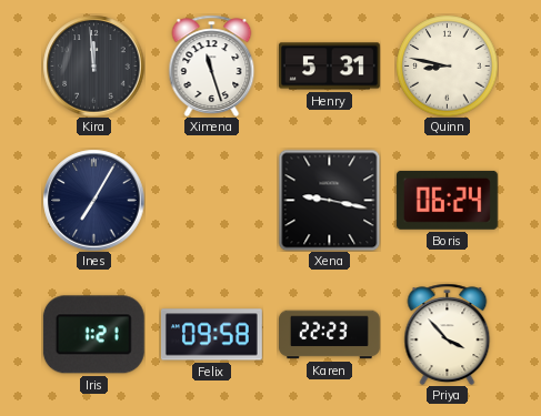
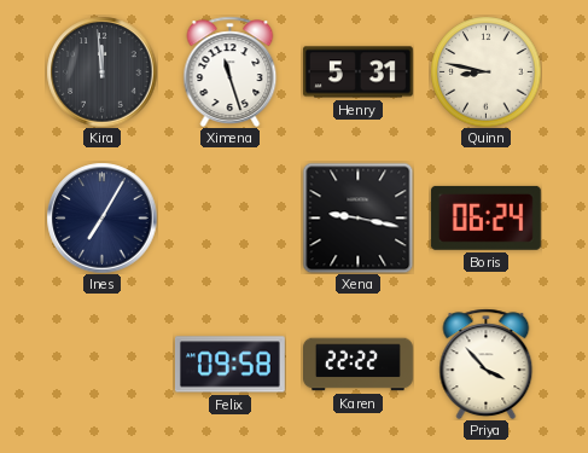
Iris: 1:21 -> none (93, 335)
Karen: 22:23 -> 22:22 (359, 365)
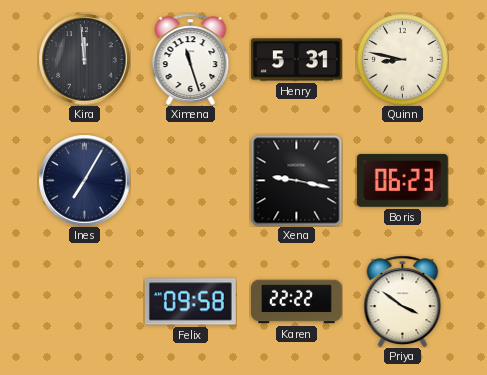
Boris: 06:24 -> 06:23 (402, 180)
Priya: 3:53 -> 3:51 (403, 301)
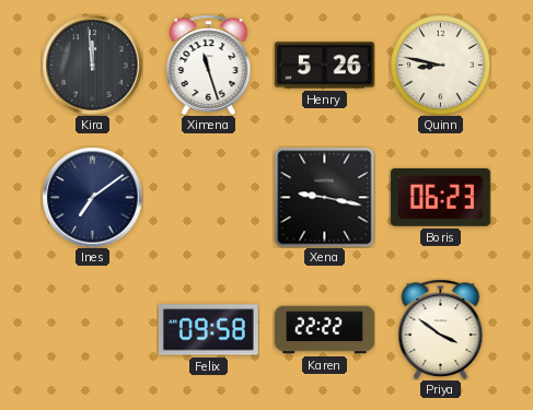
Henry: 5:31 -> 5:26 (324, 66)
Ines: 7:05 -> 7:09 (92, 197)
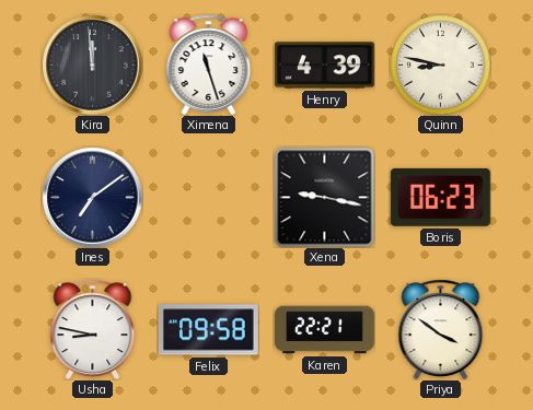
Henry: 5:26 -> 4:39 (324, 66)
Usha: none -> 8:47 (93, 329)
Karen: 22:22 -> 22:21 (325, 330)
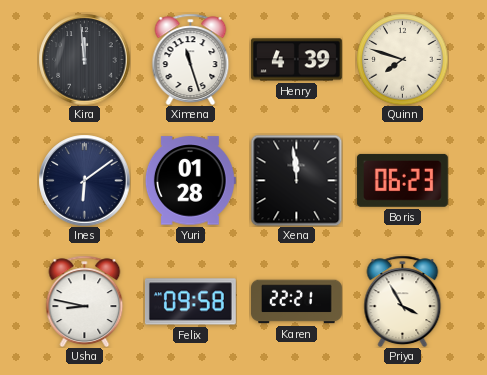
Quinn: 8:47 -> 7:48 (402, 59)
Ines: 7:09 -> 6:09 (84, 180)
Yuri: none -> 01:28 (190, 181)
Xena: 9:17 -> 11:59 (296, 180)
Priya: 3:51 -> 3:55 (403, 301)
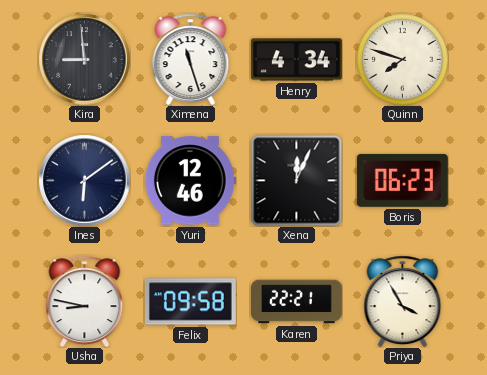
Kira: 11:59 -> 8:59 (84, 59)
Henry: 4:39 -> 4:34 (296, 60)
Yuri: 01:28 -> 12:46 (190, 181)
Xena: 11:59 -> 12:04 (296, 180)
